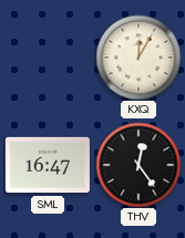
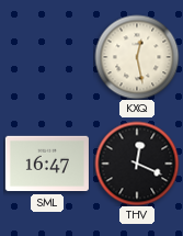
KXQ: 12:05 -> 12:28 (137, 57)
THV: 12:24 -> 12:19 (137, 164)
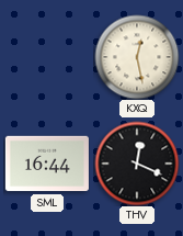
SML: 16:47 -> 16:44 (47, 164)
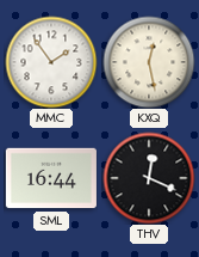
MMC: none -> 1:54 (51, 62)
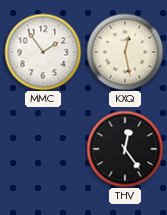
SML: 16:44 -> none (51, 178)
THV: 12:19 -> 12:24 (125, 149)
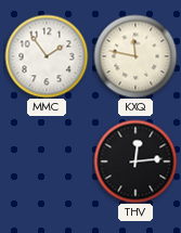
KXQ: 12:28 -> 11:47 (135, 56)
THV: 12:24 -> 12:14 (135, 161)
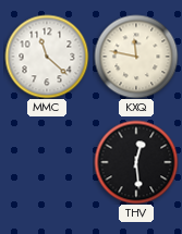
MMC: 1:54 -> 11:22 (47, 57)
THV: 12:14 -> 12:29 (136, 162)
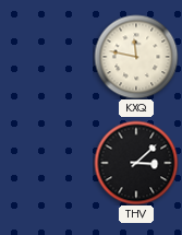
MMC: 11:22 -> none (47, 57)
THV: 12:29 -> 3:08 (136, 163)
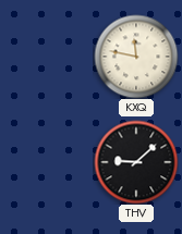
THV: 3:08 -> 9:08 (136, 162)
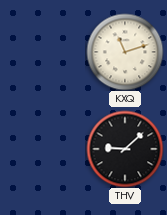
KXQ: 11:47 -> 11:12 (125, 52)
